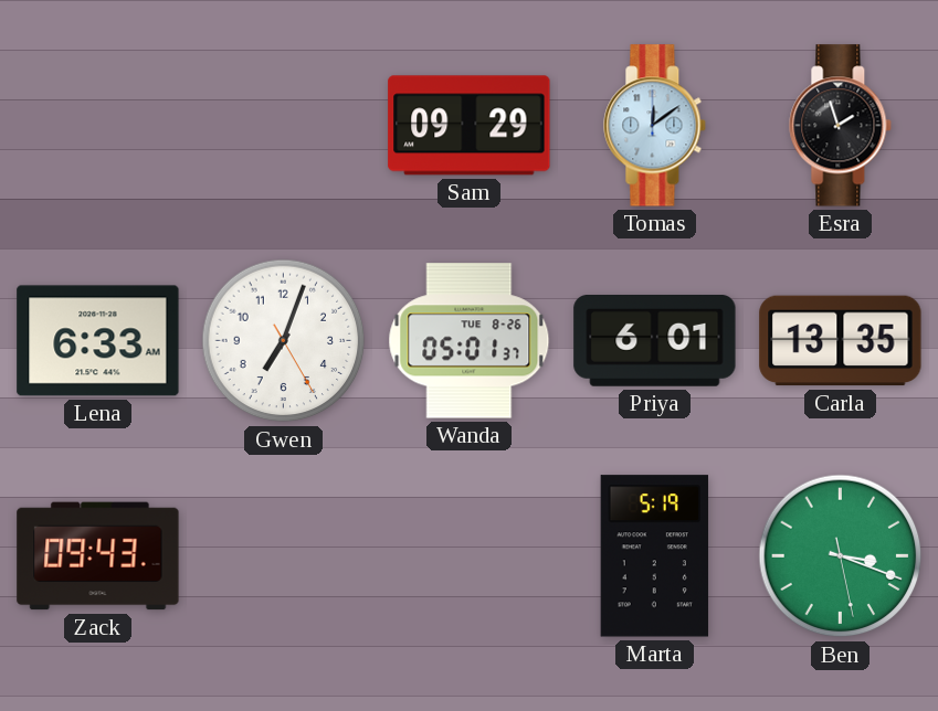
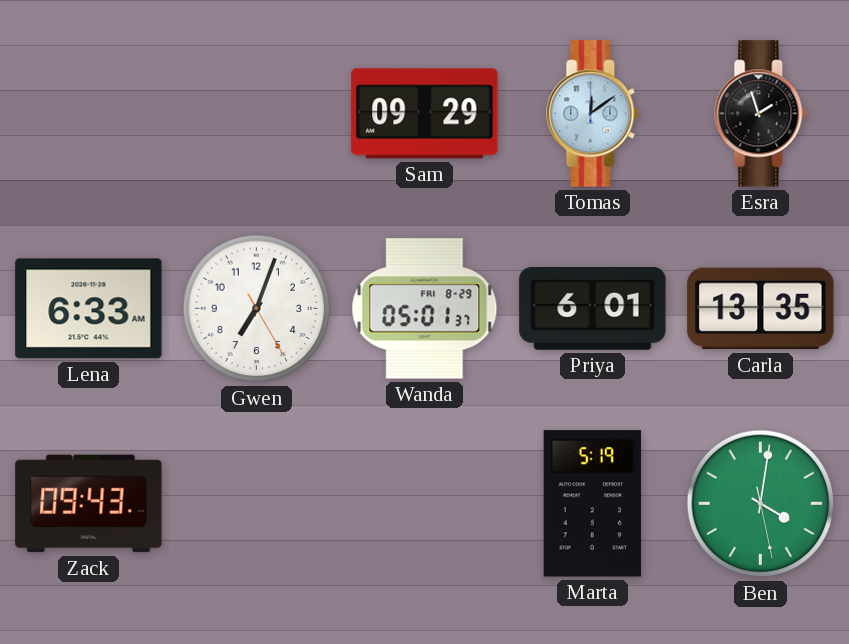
Wanda date: TUE 8-26 -> FRI 8-29 (425, 309)
Ben: 3:18 -> 4:01 (761, 504)
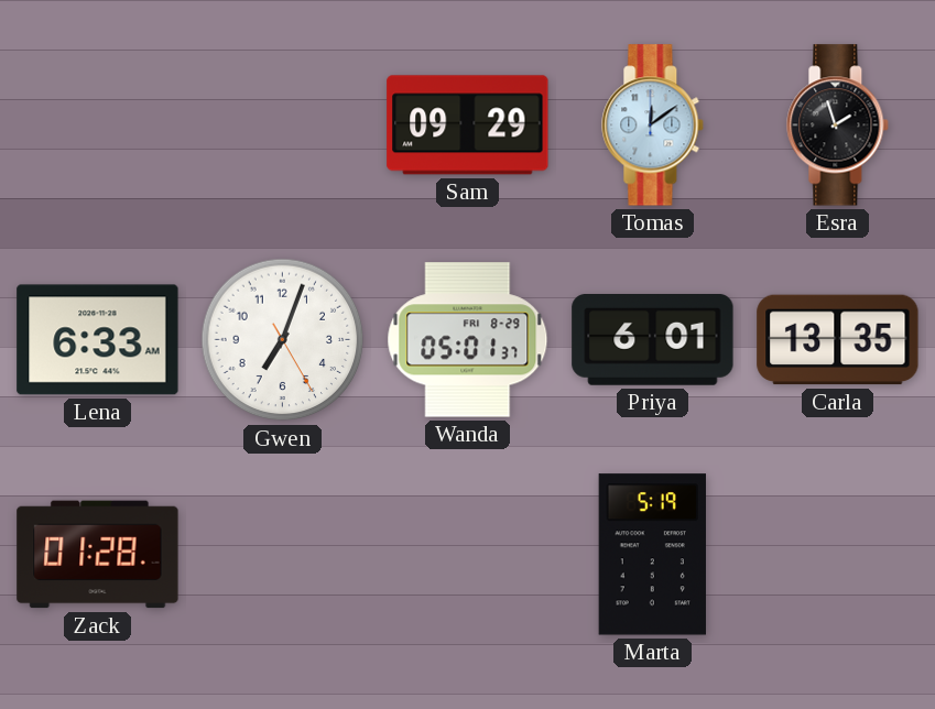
Zack: 09:43 -> 01:28 (98, 555)
Ben: 4:01 -> none (761, 504)
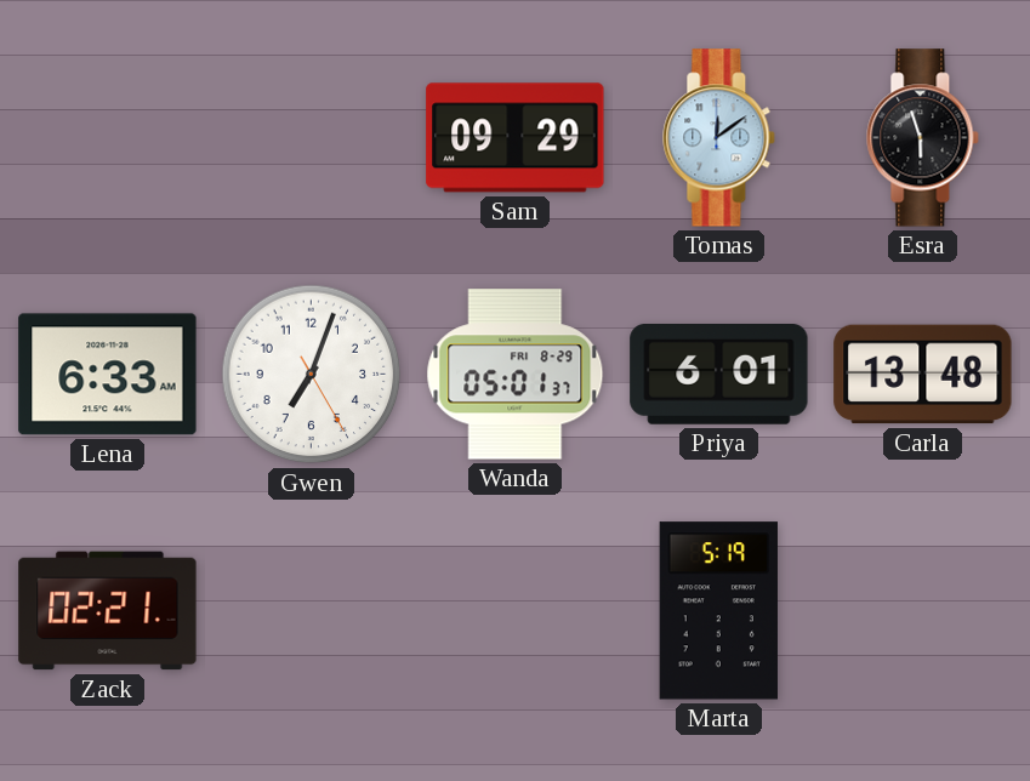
Esra: 1:57 -> 5:57 (923, 138)
Carla: 13:35 -> 13:48 (923, 375)
Zack: 01:28 -> 02:21 (108, 611)
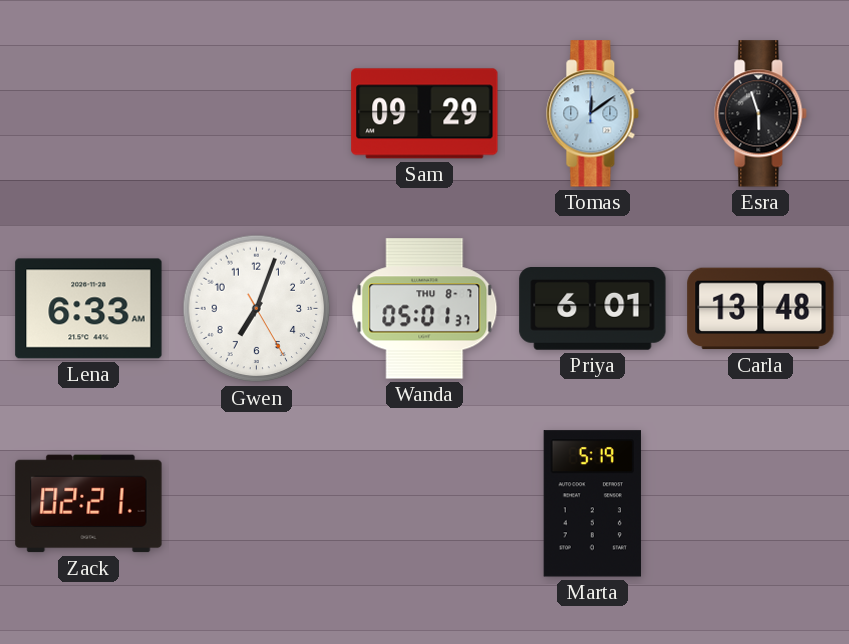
Wanda date: FRI 8-29 -> THU 8-7 (425, 309)
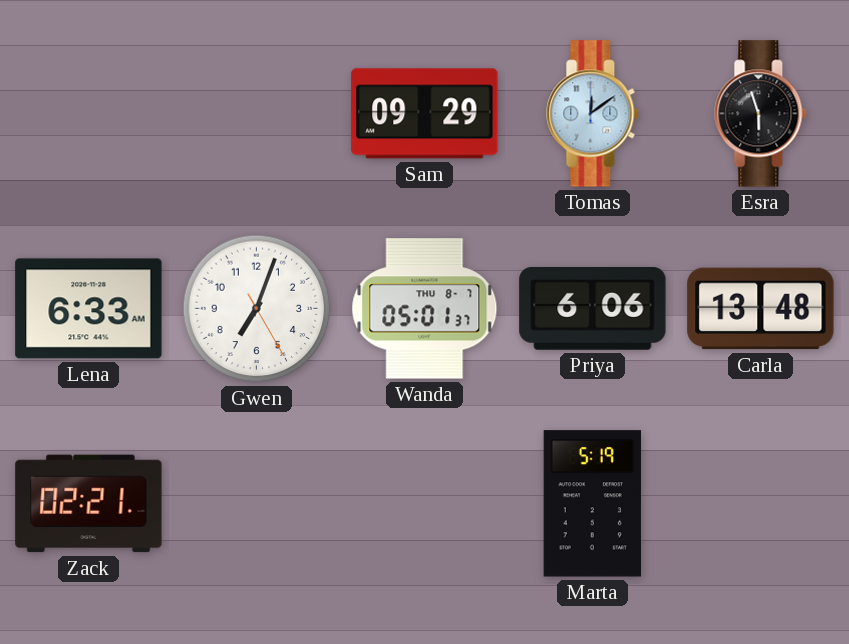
Priya: 6:01 -> 6:06 (593, 309)
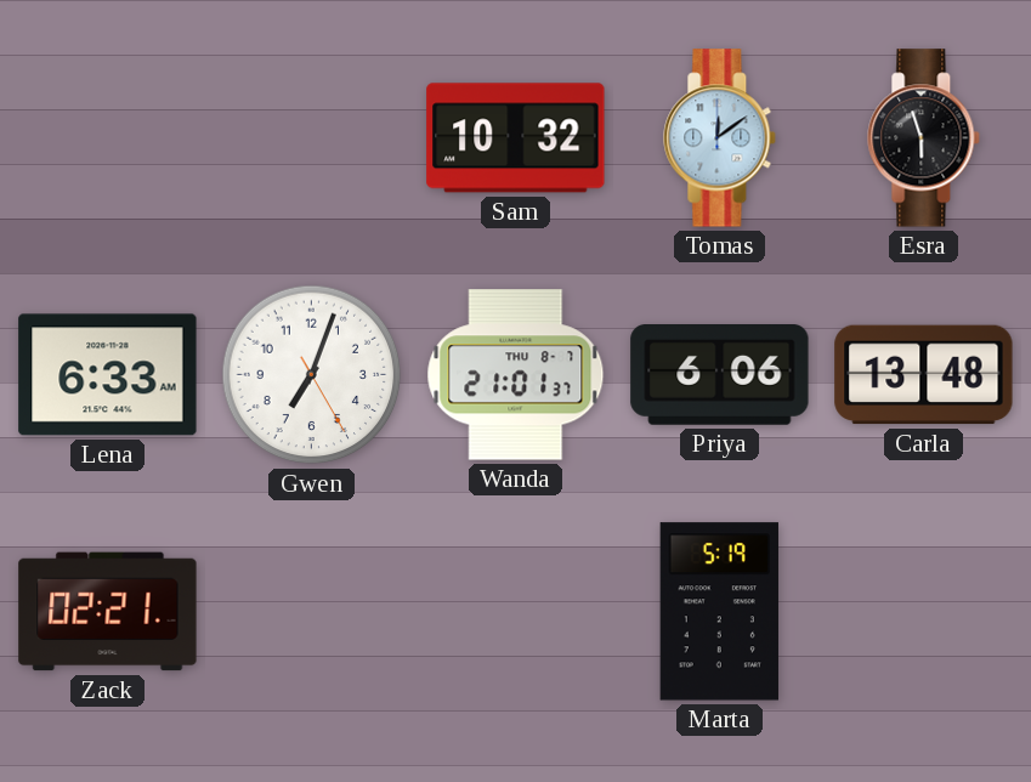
Sam: 09:29 -> 10:32 (516, 138)
Wanda: 05:01 -> 21:01 (516, 375)
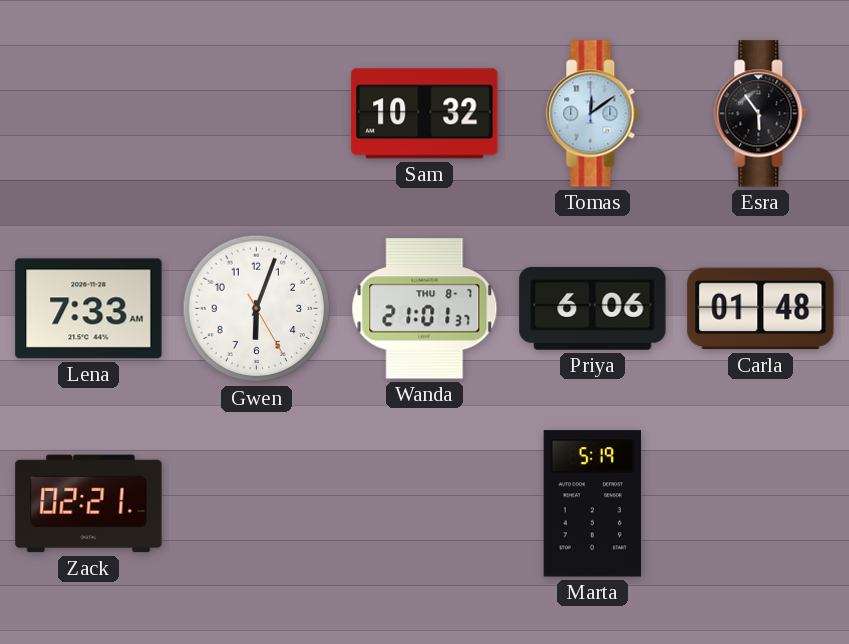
Esra: 5:57 -> 5:54 (761, 114)
Lena: 6:33 -> 7:33 (89, 309)
Gwen: 7:03 -> 6:03 (257, 309)
Carla: 13:48 -> 01:48 (761, 309)
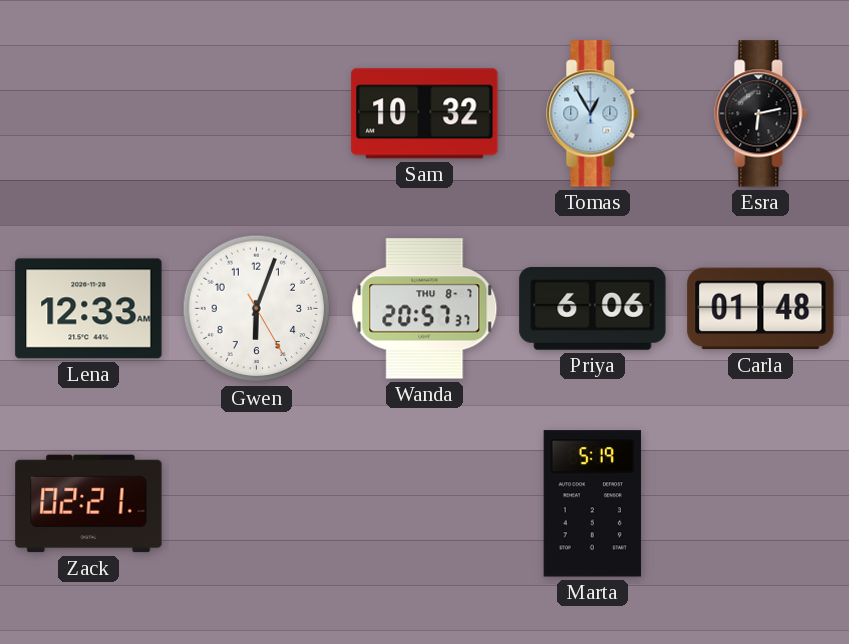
Tomas: 12:09 -> 12:55 (593, 114)
Esra: 5:54 -> 6:13 (761, 114)
Lena: 7:33 -> 12:33 (89, 309)
Wanda: 21:01 -> 20:57 (425, 309)
